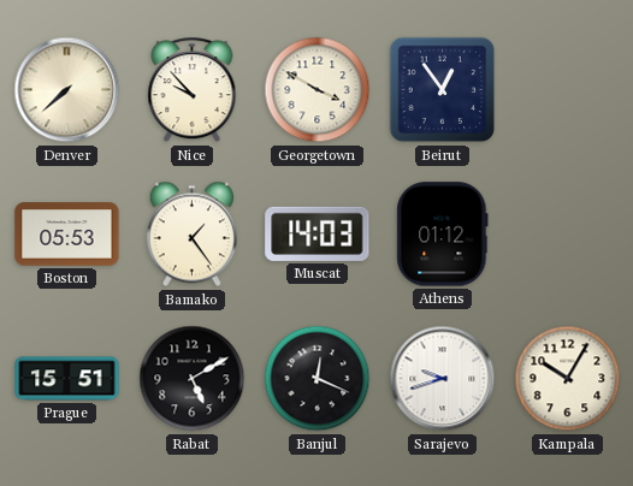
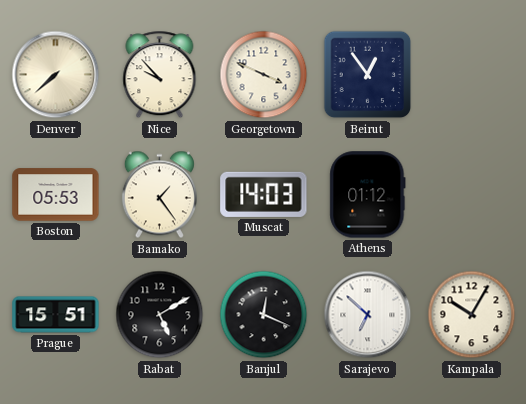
Georgetown: 3:50 -> 3:49 (264, 75)
Sarajevo: 9:42 -> 6:52 (368, 315)
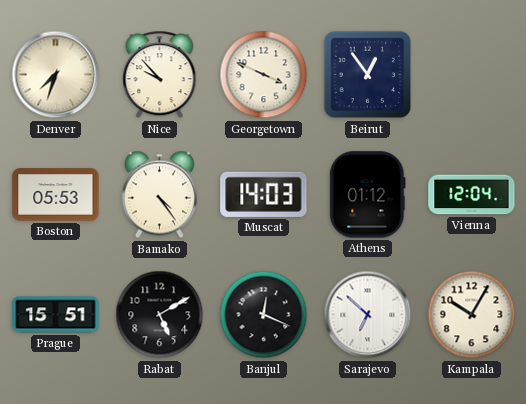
Denver: 7:38 -> 7:33 (56, 75)
Bamako: 1:24 -> 4:24 (159, 195)
Vienna: none -> 12:04 (472, 195)
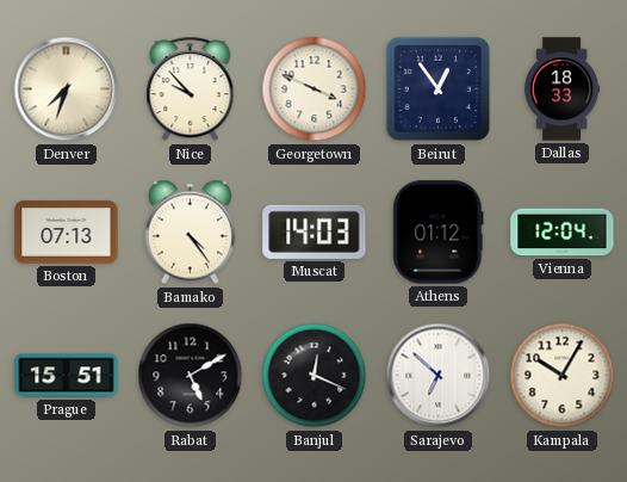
Dallas: none -> 18:33 (563, 89)
Boston: 05:53 -> 07:13 (67, 233)
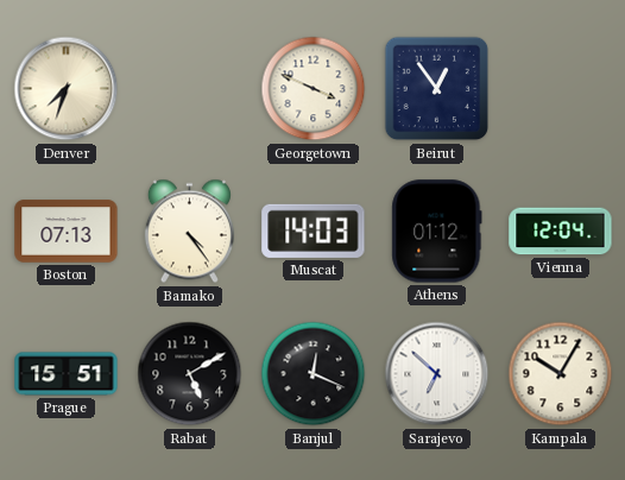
Nice: 9:53 -> none (191, 89)
Dallas: 18:33 -> none (563, 89)
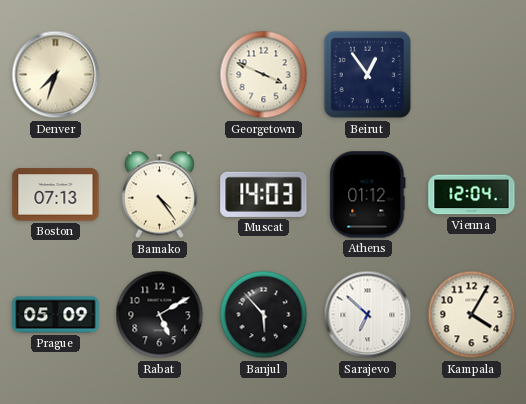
Prague: 15:51 -> 05:09 (56, 315)
Banjul: 12:19 -> 5:53 (264, 315)
Kampala: 10:05 -> 4:05 (472, 315)
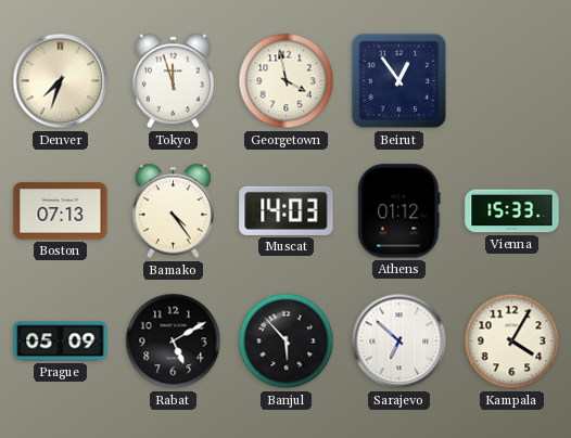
Tokyo: none -> 11:57 (173, 81)
Georgetown: 3:49 -> 3:58 (287, 81)
Vienna: 12:04 -> 15:33 (512, 211)
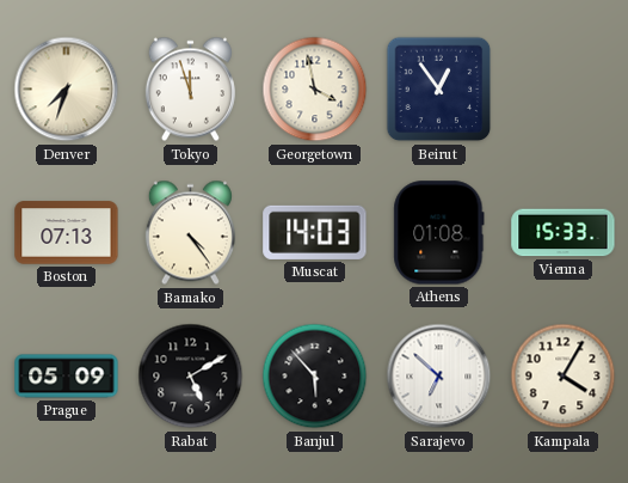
Athens: 01:12 -> 01:08 (439, 233)
